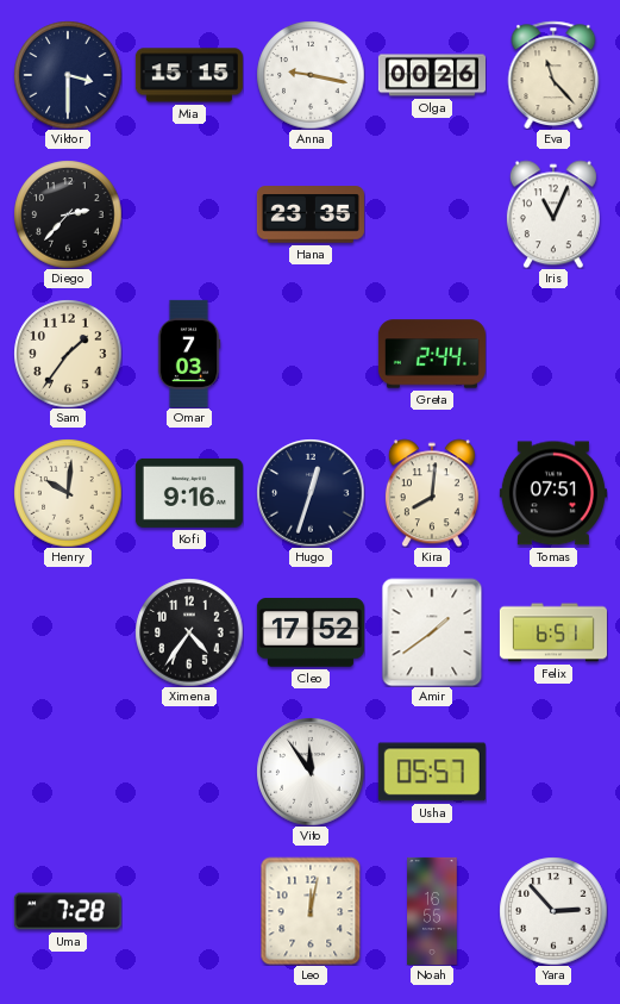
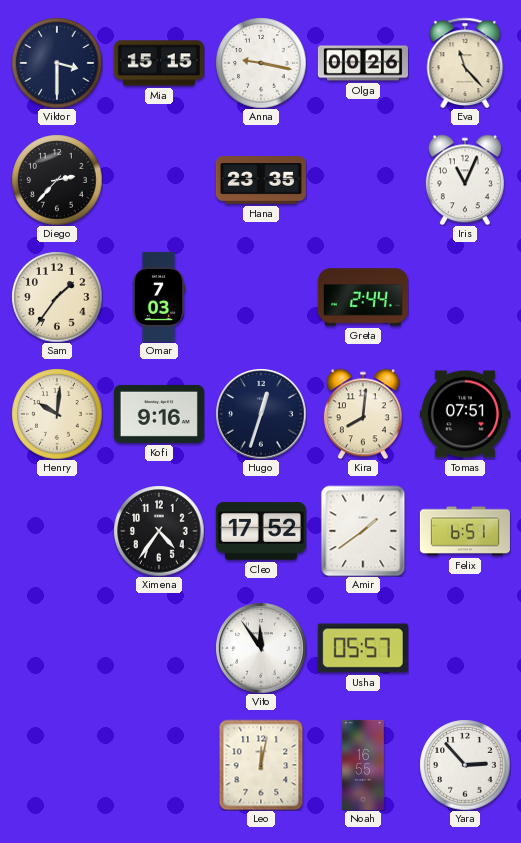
Uma: 7:28 -> none (68, 911)
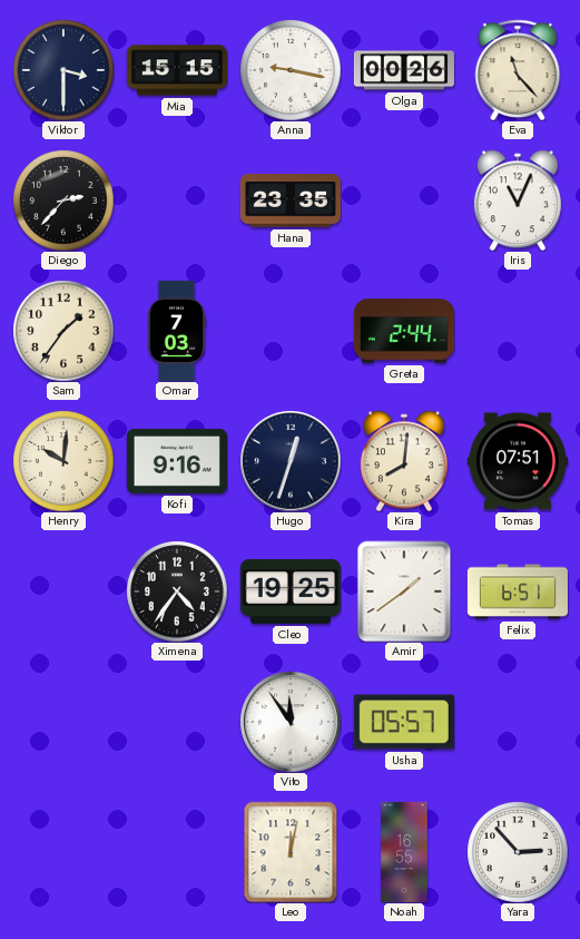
Cleo: 17:52 -> 19:25 (291, 591)
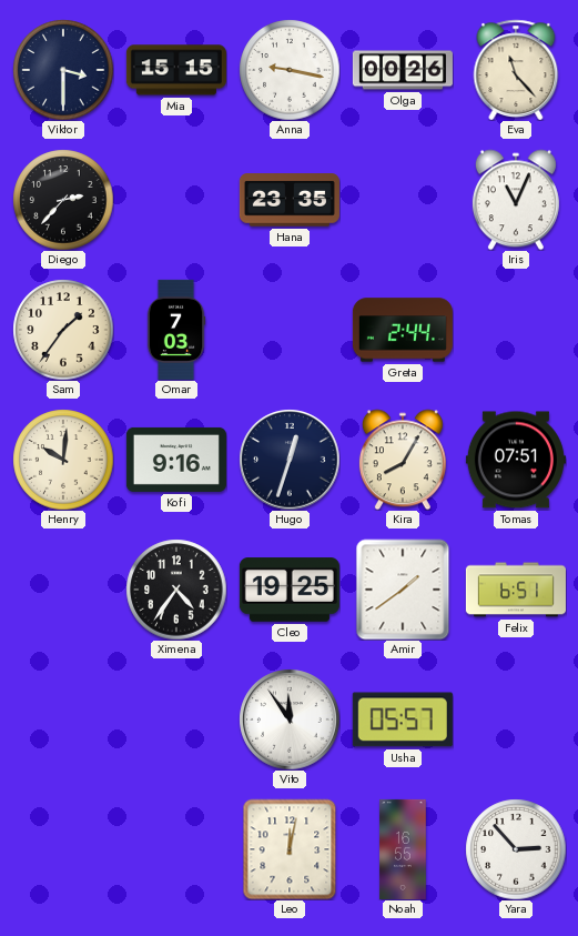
Kira: 8:01 -> 8:05 (403, 460)
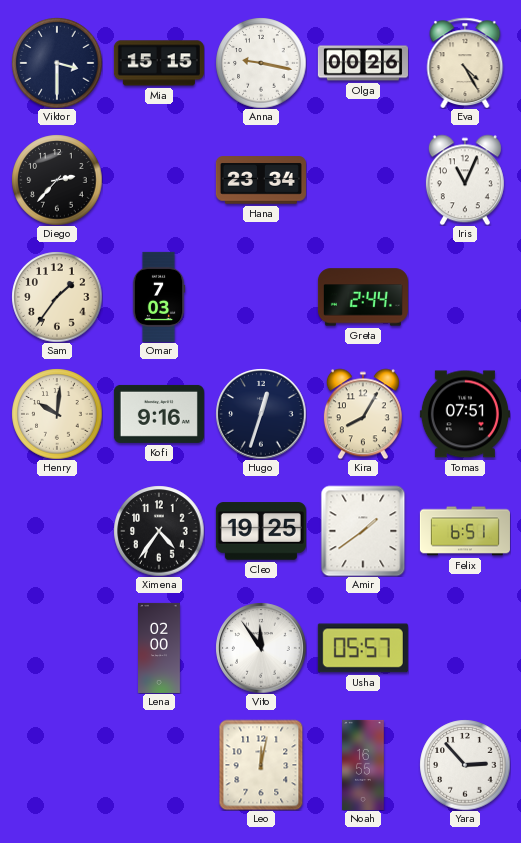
Eva: 11:23 -> 4:25 (465, 63)
Hana: 23:35 -> 23:34 (261, 180)
Lena: none -> 02:00 (160, 648)
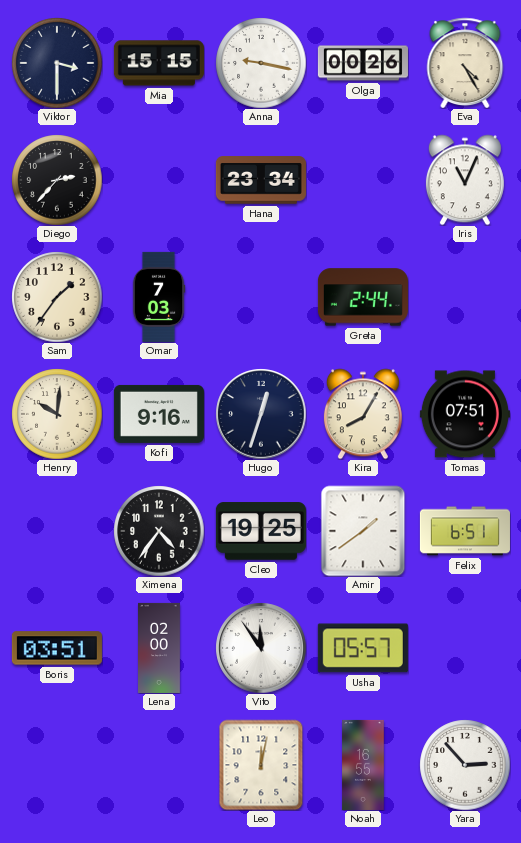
Boris: none -> 03:51 (57, 648)
